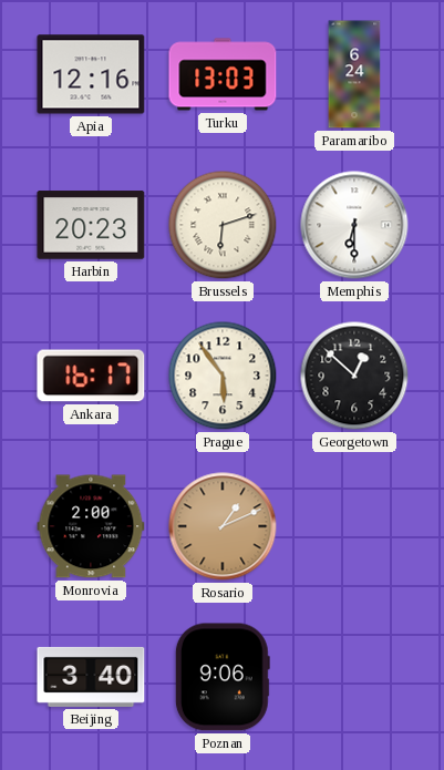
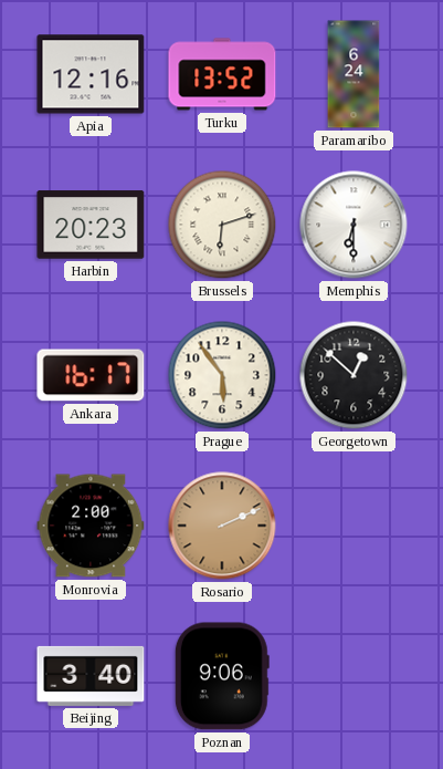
Turku: 13:03 -> 13:52 (222, 74)
Rosario: 1:11 -> 2:11 (222, 526)
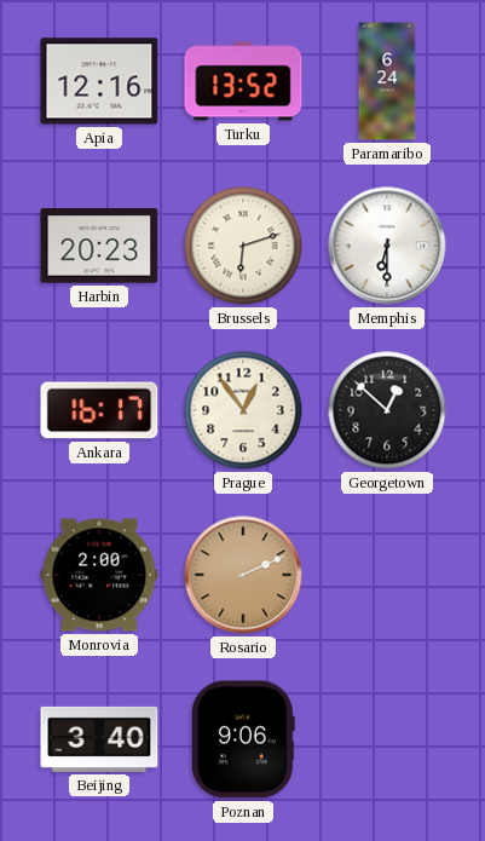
Prague: 5:54 -> 12:54 (243, 410)
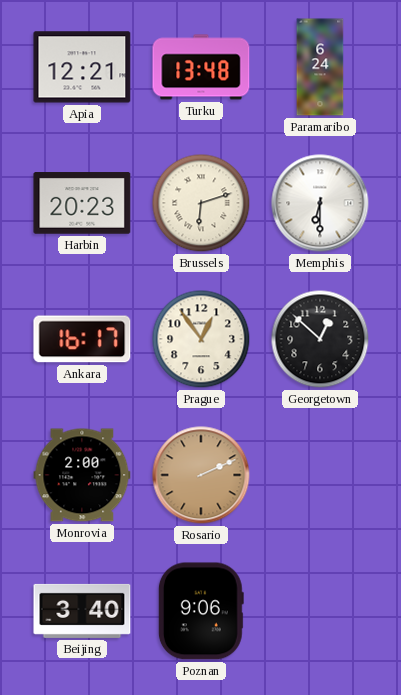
Apia: 12:16 -> 12:21 (82, 67)
Turku: 13:52 -> 13:48 (201, 67)
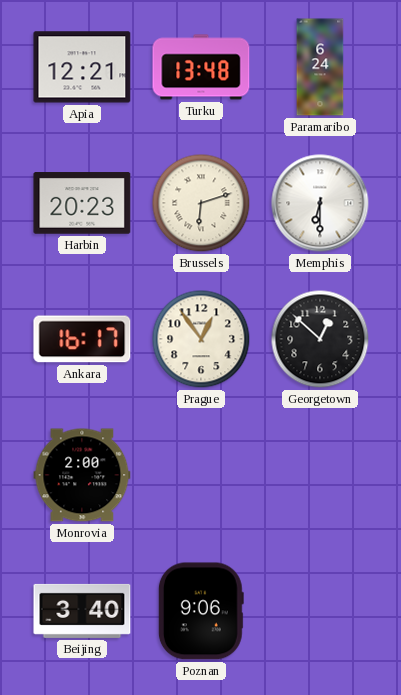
Rosario: 2:11 -> none (201, 475)
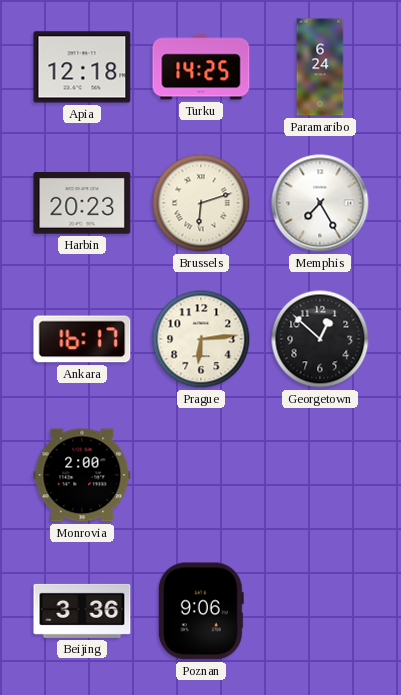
Apia: 12:21 -> 12:18 (82, 67)
Turku: 13:48 -> 14:25 (201, 67)
Memphis: 6:30 -> 7:25 (320, 203)
Prague: 12:54 -> 6:14 (201, 339)
Beijing: 3:40 -> 3:36 (82, 611)
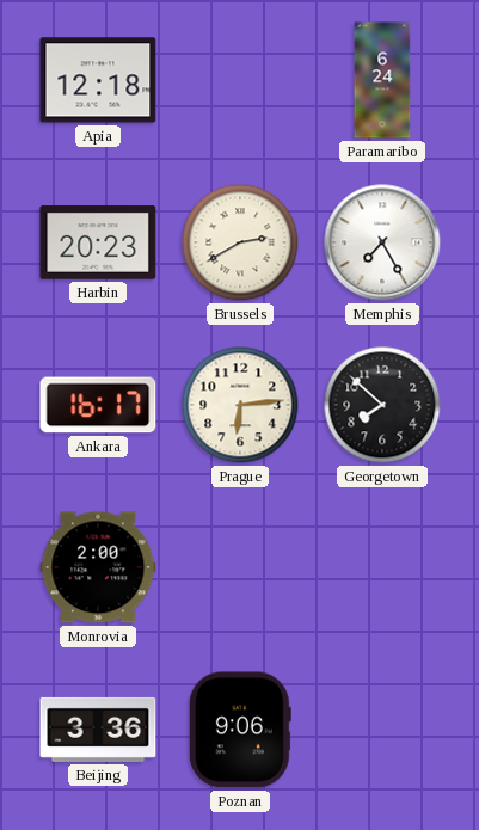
Turku: 14:25 -> none (201, 67)
Brussels: 6:12 -> 2:40 (240, 242)
Georgetown: 12:52 -> 7:52 (382, 405)
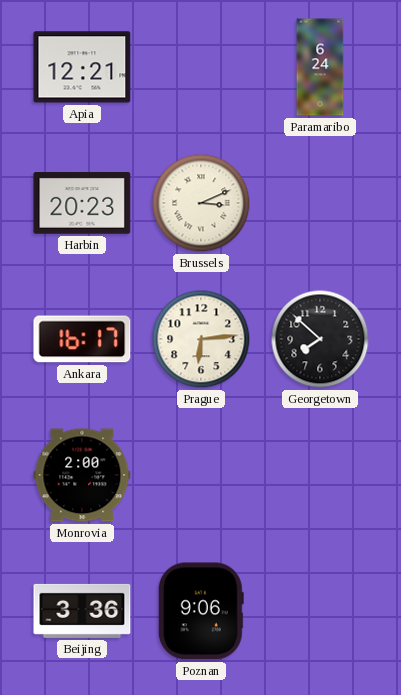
Apia: 12:18 -> 12:21 (82, 67)
Brussels: 2:40 -> 3:11 (201, 203)
Memphis: 7:25 -> none (382, 242)
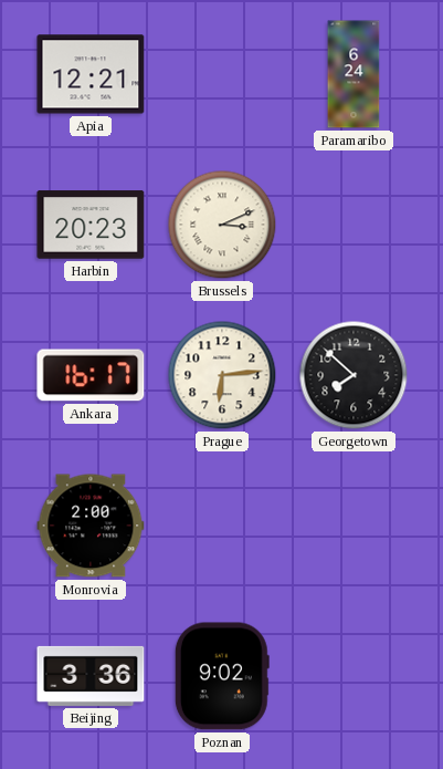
Poznan: 9:06 -> 9:02 (222, 676)
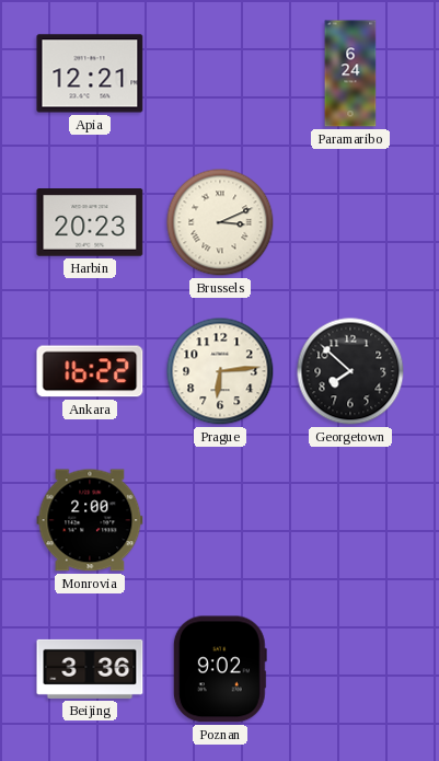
Ankara: 16:17 -> 16:22 (90, 371)
